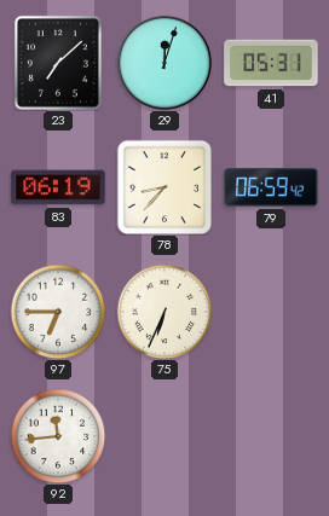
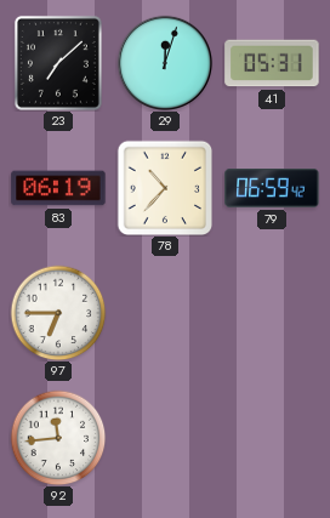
78: 8:37 -> 10:37 (165, 188)
75: 6:34 -> none (164, 312)
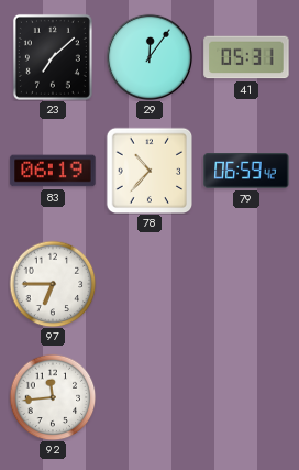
29: 12:03 -> 12:06 (149, 57)
